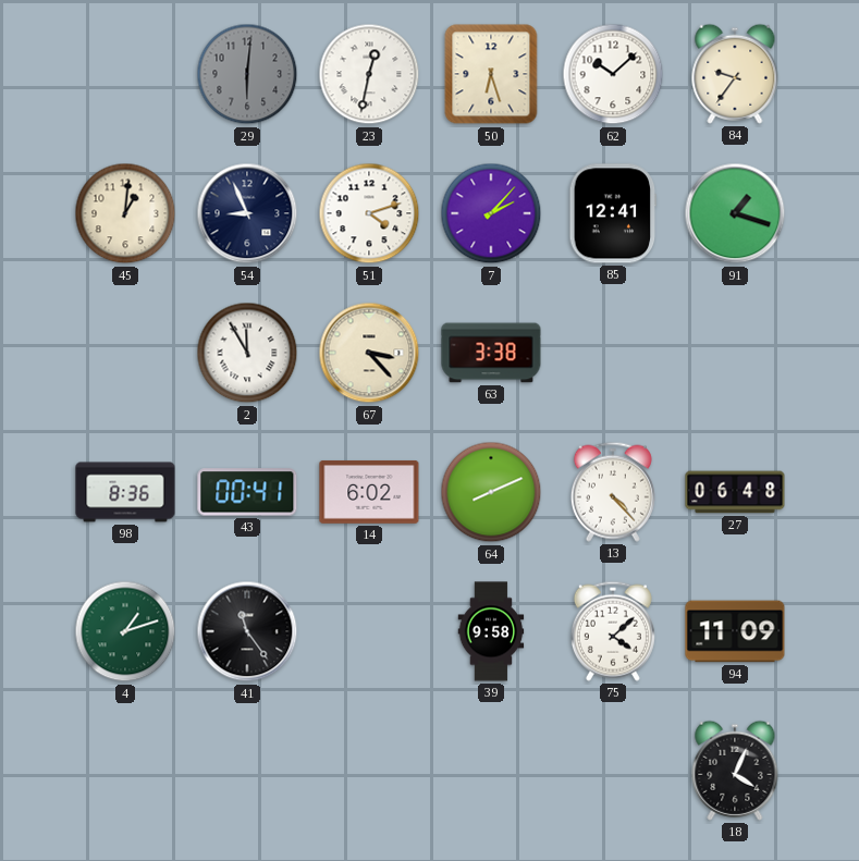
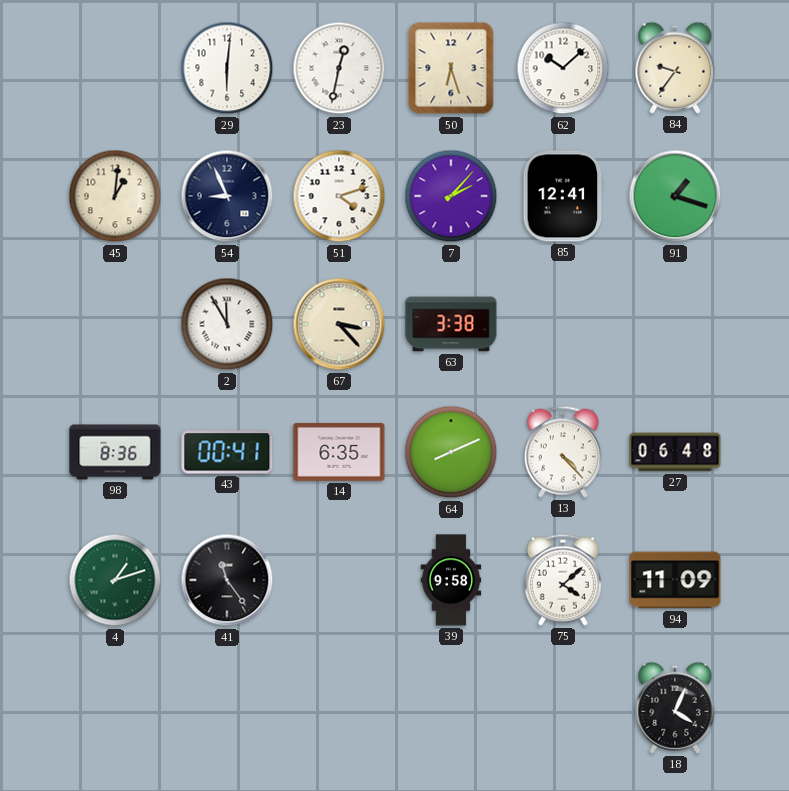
29 dial: grey -> white (227, 68)
14: 6:02 -> 6:35 (339, 452)
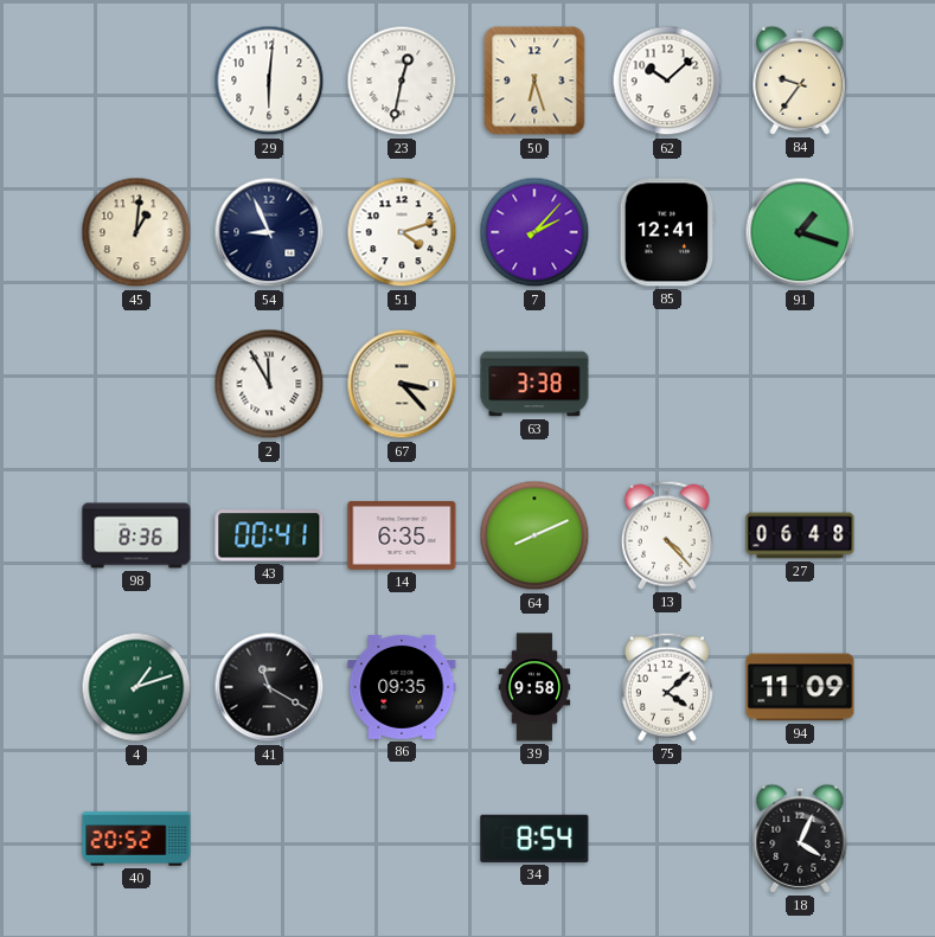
41: 11:24 -> 11:20 (269, 687)
86: none -> 09:35 (402, 688)
40: none -> 20:52 (136, 839)
34: none -> 8:54 (534, 839)
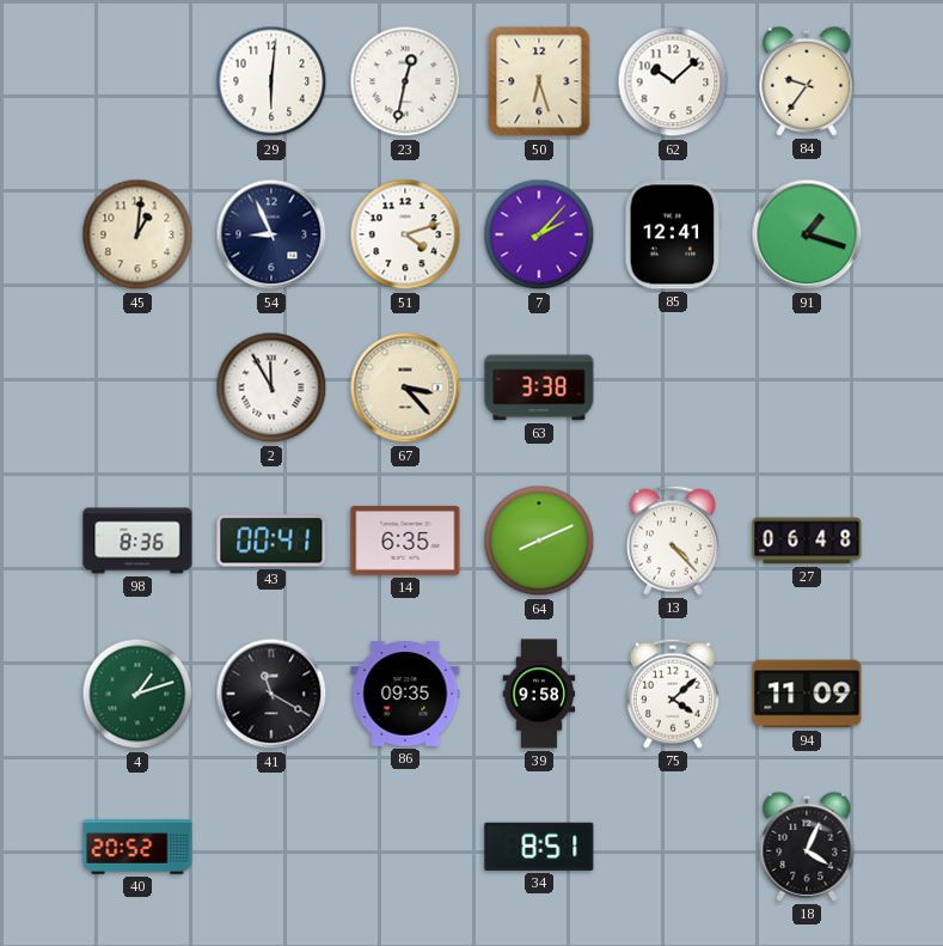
34: 8:54 -> 8:51 (539, 847)
